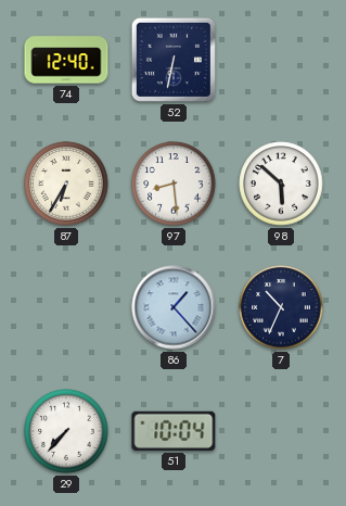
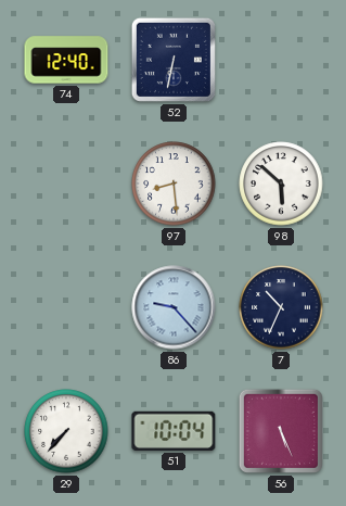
87: 6:35 -> none (66, 184)
86: 1:23 -> 9:23 (174, 307)
56: none -> 5:26 (281, 431)
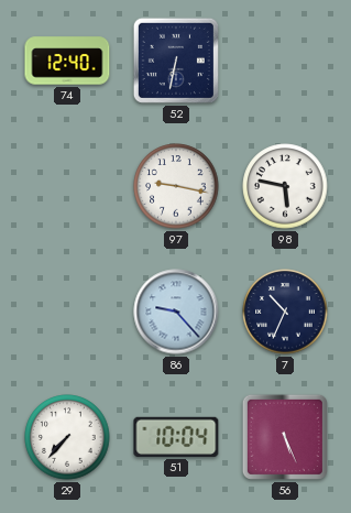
97: 8:29 -> 9:17 (176, 186)
98: 5:52 -> 5:47 (285, 186)
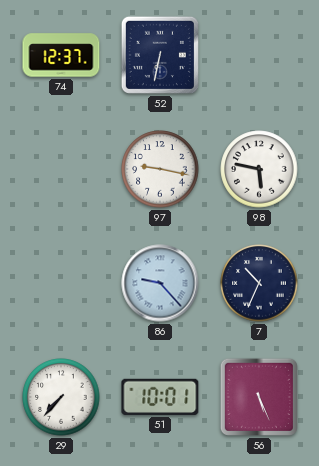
74: 12:40 -> 12:37 (61, 55)
51: 10:04 -> 10:01 (160, 397)
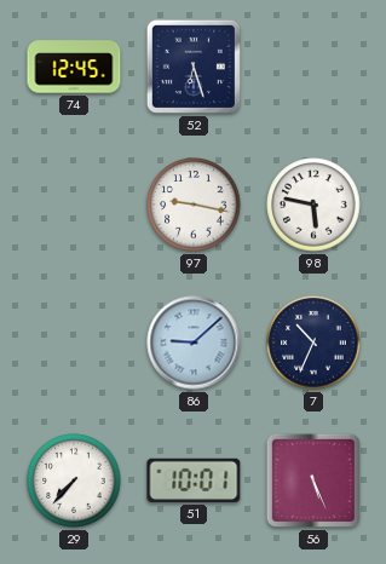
74: 12:37 -> 12:45 (74, 67)
52: 6:32 -> 6:27 (194, 67)
86: 9:23 -> 9:08 (194, 343)
